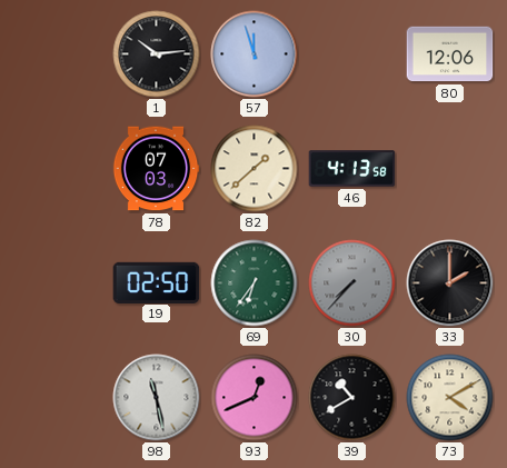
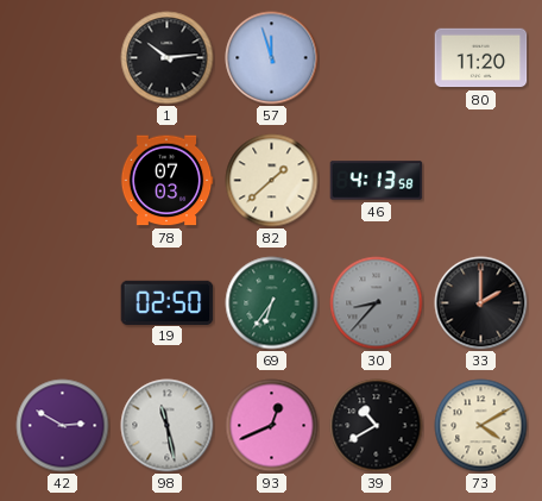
80: 12:06 -> 11:20 (481, 58)
30: 7:37 -> 8:37 (377, 303)
42: none -> 2:50 (63, 426)
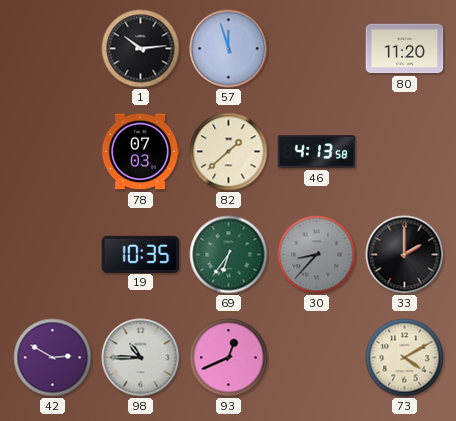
19: 02:50 -> 10:35 (141, 254)
98: 11:28 -> 10:45 (141, 358)
39: 10:40 -> none (377, 426)
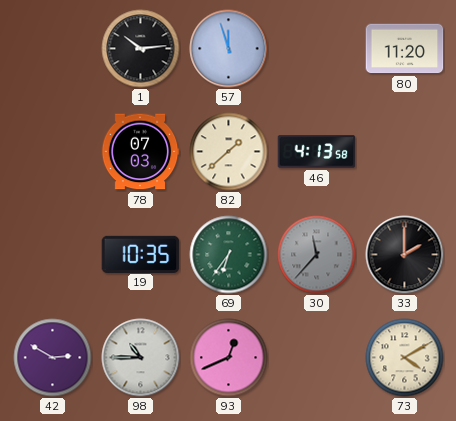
30: 8:37 -> 11:37 (317, 255)
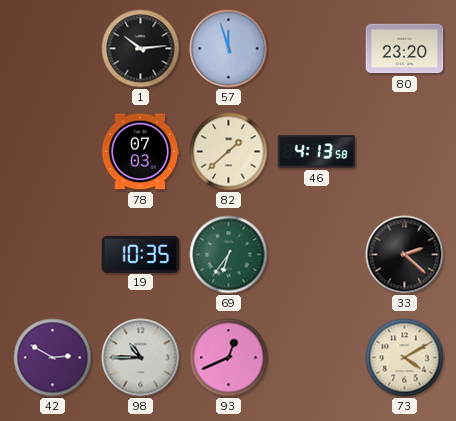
80: 11:20 -> 23:20 (405, 49)
30: 11:37 -> none (317, 255)
33: 2:00 -> 2:22 (405, 255)
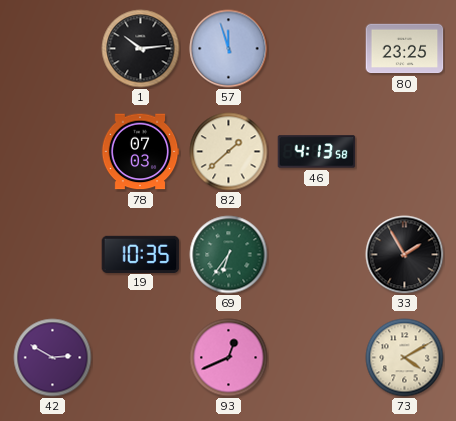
80: 23:20 -> 23:25 (405, 49)
33: 2:22 -> 1:55 (405, 255)
98: 10:45 -> none (141, 358)
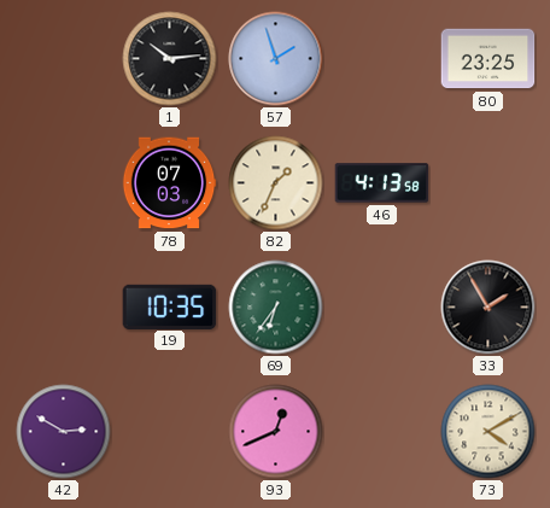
57: 11:57 -> 1:57 (276, 59)
82: 1:38 -> 1:34 (276, 183)
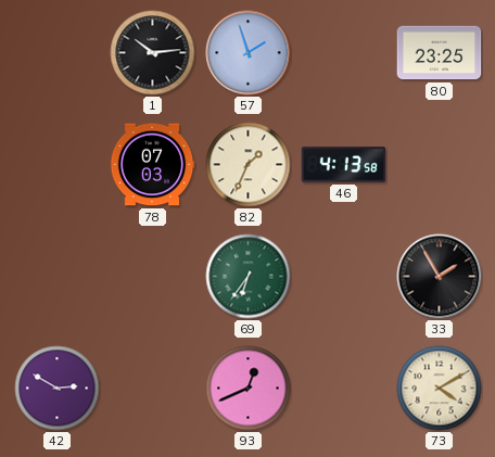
19: 10:35 -> none (170, 306)
